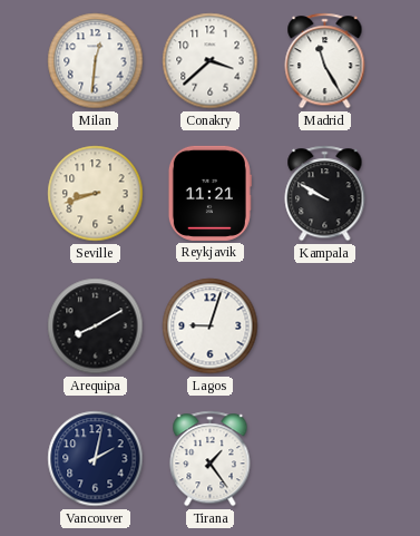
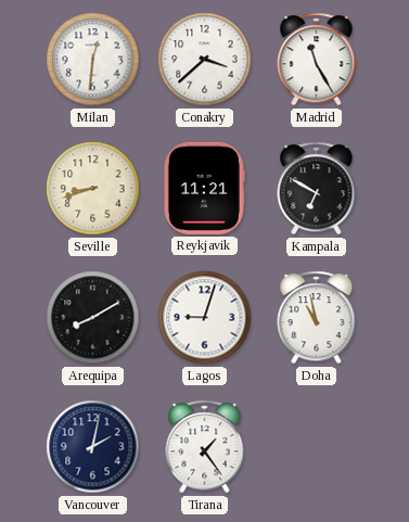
Kampala: 9:50 -> 6:50 (317, 189)
Doha: none -> 10:58 (317, 318)
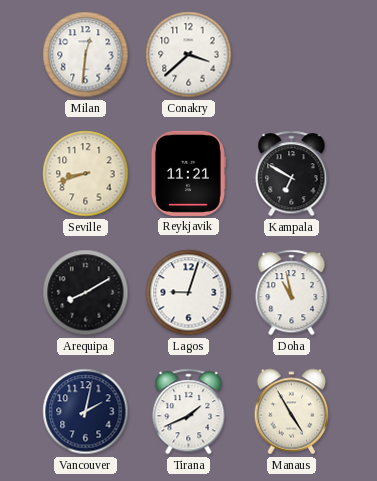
Madrid: 11:25 -> none (317, 60)
Tirana: 1:24 -> 1:41 (189, 412)
Manaus: none -> 4:55 (292, 412)
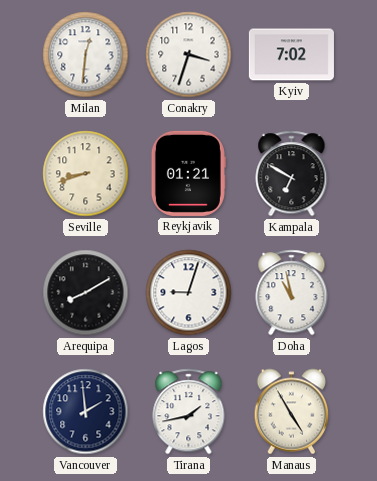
Conakry: 3:38 -> 3:33 (189, 55)
Kyiv: none -> 7:02 (291, 55)
Reykjavik: 11:21 -> 01:21 (188, 173)
Vancouver: 2:02 -> 1:59 (86, 412)
Tirana: 1:41 -> 1:43 (189, 412)
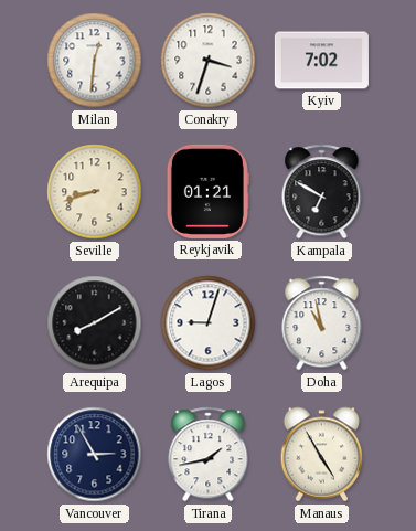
Vancouver: 1:59 -> 2:55 (95, 455)
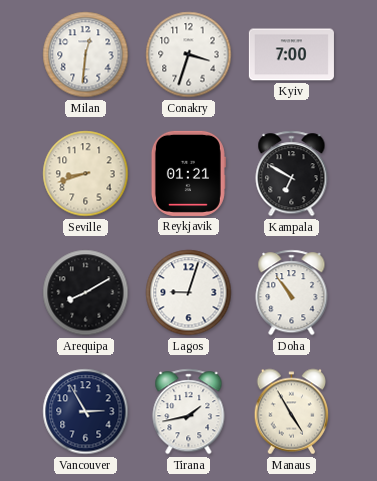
Kyiv: 7:02 -> 7:00 (291, 55)
Doha: 10:58 -> 10:54 (292, 293)
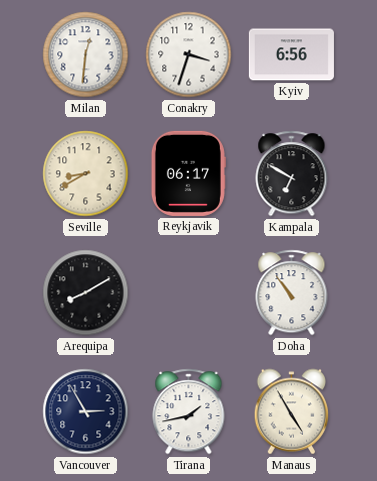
Kyiv: 7:00 -> 6:56 (291, 55)
Seville: 8:42 -> 8:40 (86, 174)
Reykjavik: 01:21 -> 06:17 (188, 173)
Lagos: 9:03 -> none (189, 293)
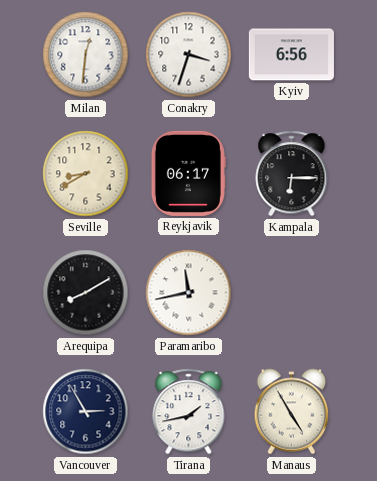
Kampala: 6:50 -> 6:15 (292, 174)
Paramaribo: none -> 11:43 (189, 293)
Doha: 10:54 -> none (292, 293)
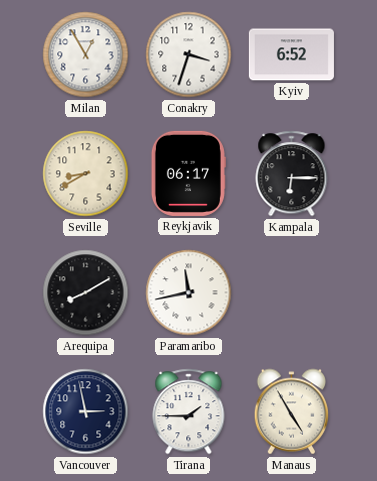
Milan: 12:31 -> 12:55 (86, 55)
Kyiv: 6:56 -> 6:52 (291, 55)
Vancouver: 2:55 -> 2:58 (86, 412)
Tirana: 1:43 -> 1:45 (189, 412)
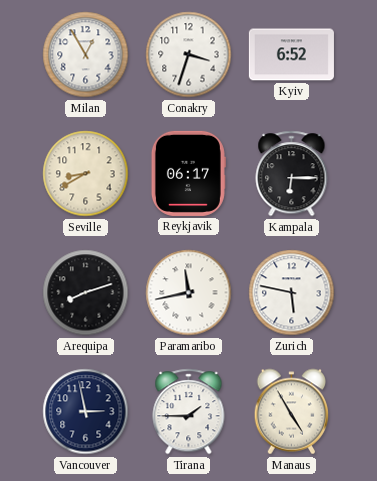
Arequipa: 8:10 -> 8:12 (86, 293)
Zurich: none -> 5:47 (292, 293)
